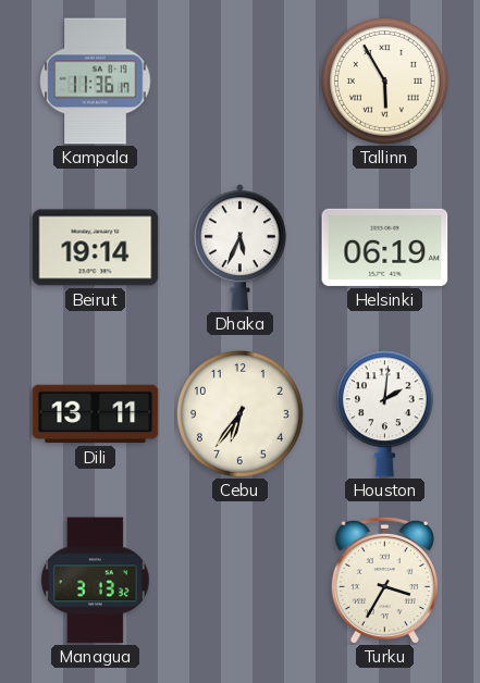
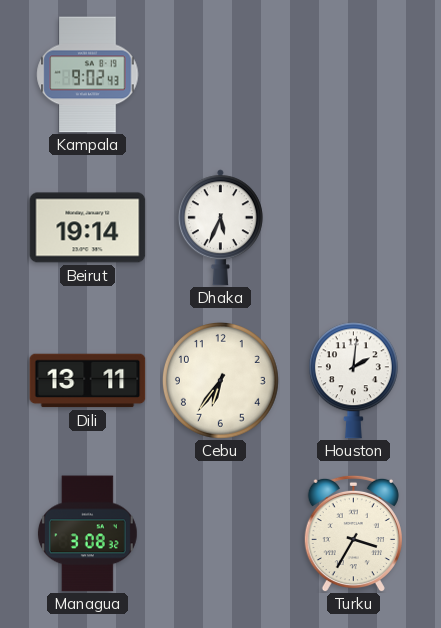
Kampala: 11:36 -> 9:02 (88, 75)
Tallinn: 5:55 -> none (384, 80)
Helsinki: 06:19 -> none (385, 247)
Managua: 3:13 -> 3:08 (87, 534)
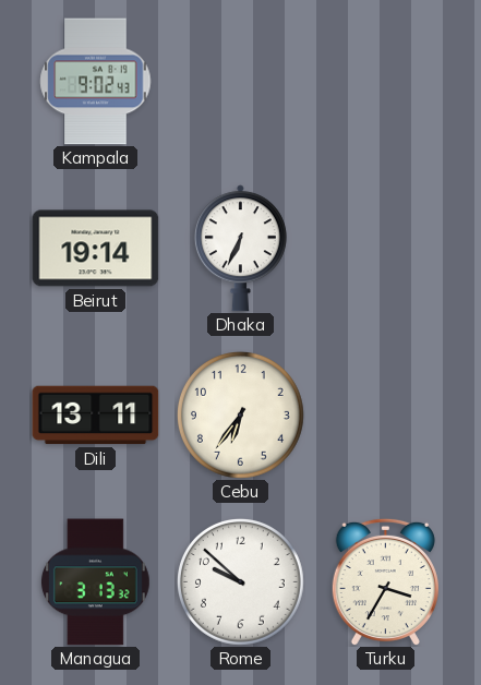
Dhaka: 5:34 -> 6:34 (240, 249)
Houston: 2:01 -> none (353, 381)
Managua: 3:08 -> 3:13 (95, 582)
Rome: none -> 9:52 (240, 581)
